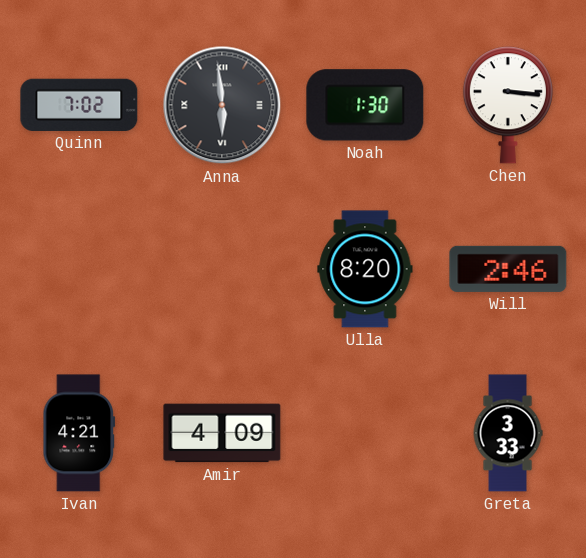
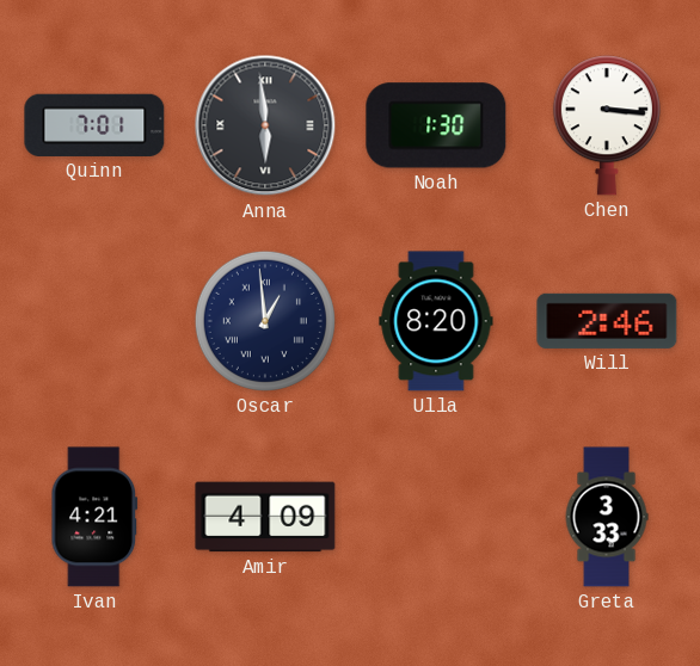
Quinn: 7:02 -> 7:01 (94, 125)
Oscar: none -> 12:59 (265, 321)
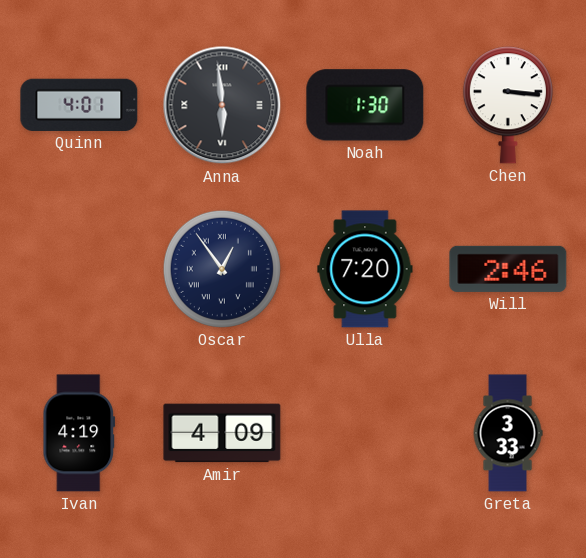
Quinn: 7:01 -> 4:01 (79, 105)
Oscar: 12:59 -> 12:54 (222, 269)
Ulla: 8:20 -> 7:20 (365, 269)
Ivan: 4:21 -> 4:19 (79, 433)
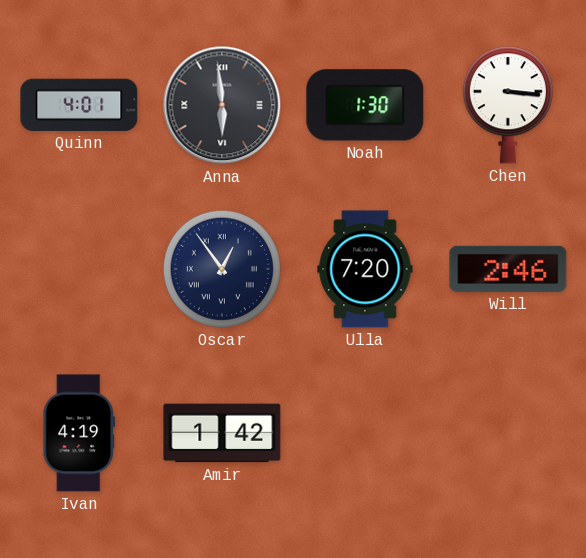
Amir: 4:09 -> 1:42 (222, 433)
Greta: 3:33 -> none (508, 433)
